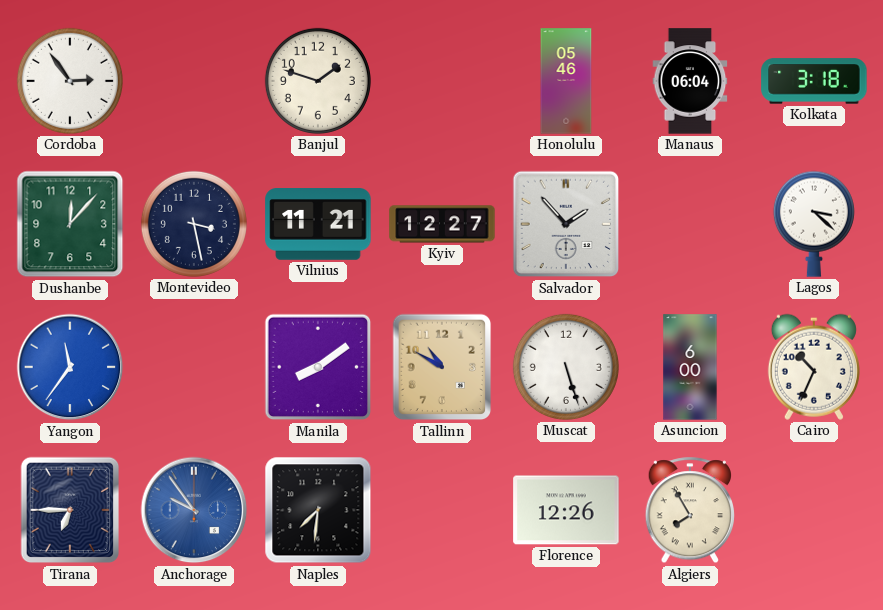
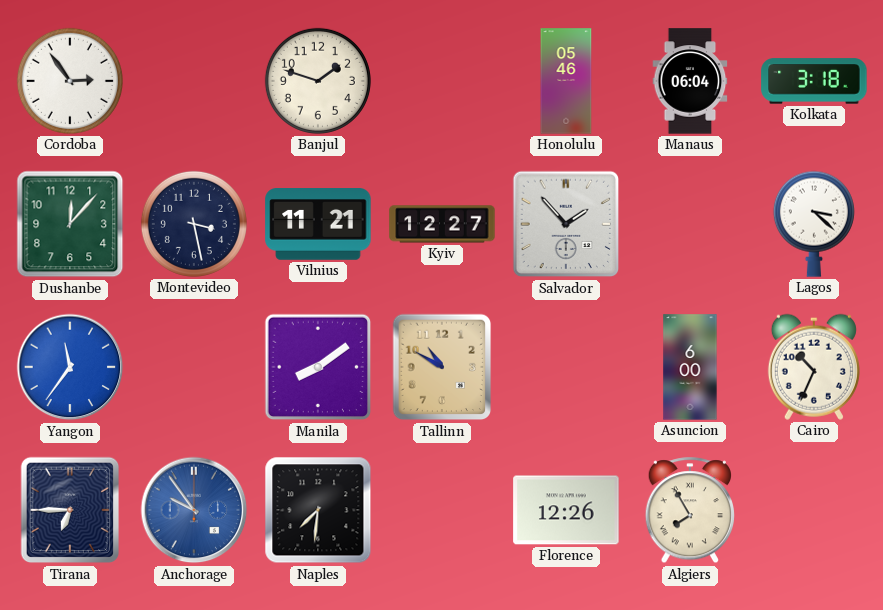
Muscat: 5:27 -> none (566, 367)
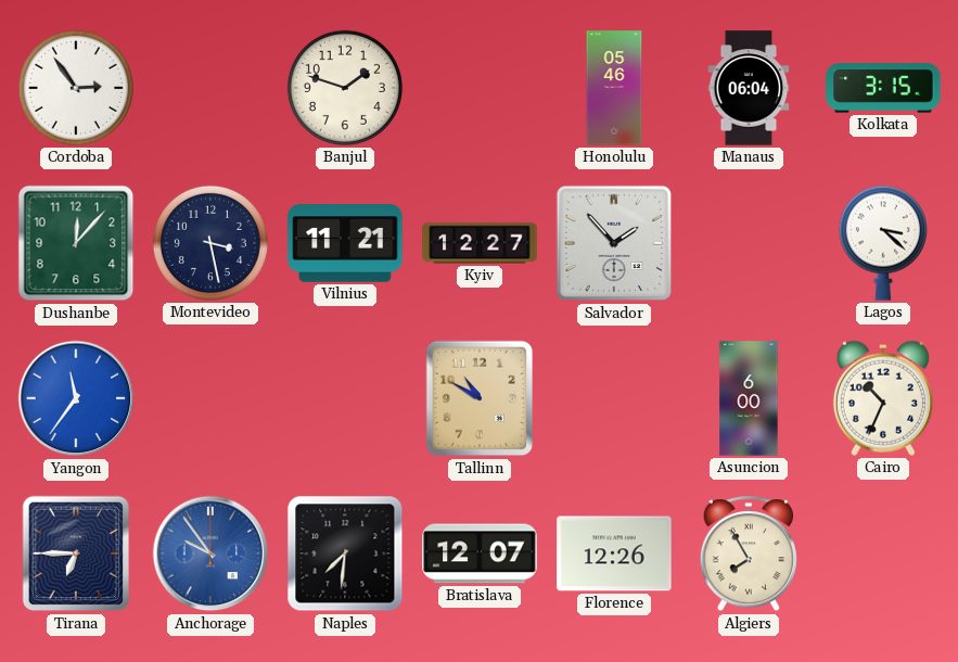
Kolkata: 3:18 -> 3:15 (883, 88)
Manila: 8:09 -> none (318, 367)
Bratislava: none -> 12:07 (480, 553)
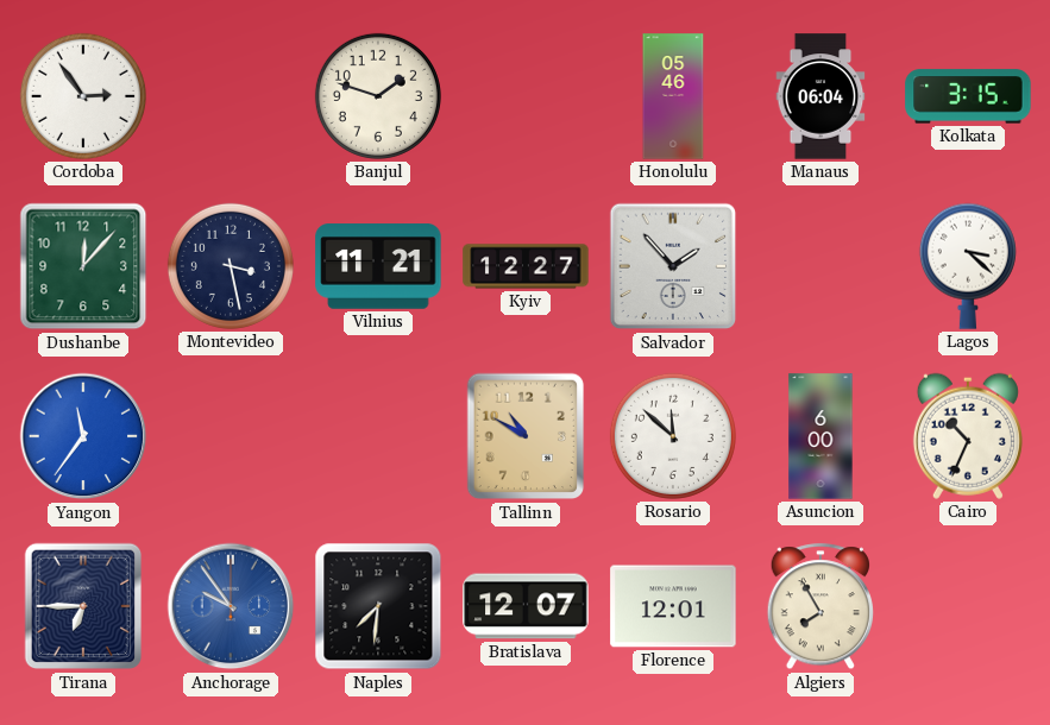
Rosario: none -> 11:52 (673, 436)
Florence: 12:26 -> 12:01 (673, 606)
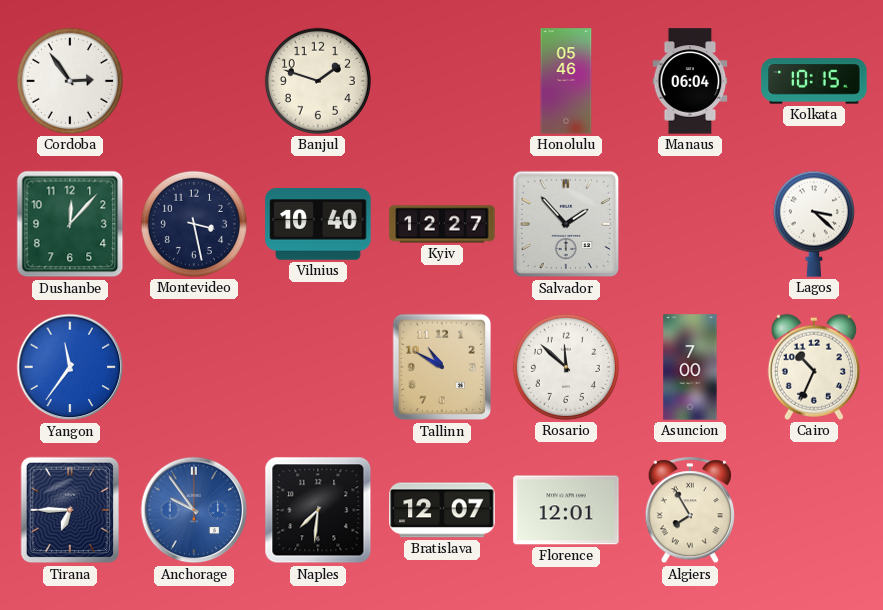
Kolkata: 3:15 -> 10:15 (814, 81)
Vilnius: 11:21 -> 10:40 (318, 224)
Asuncion: 6:00 -> 7:00 (690, 367)
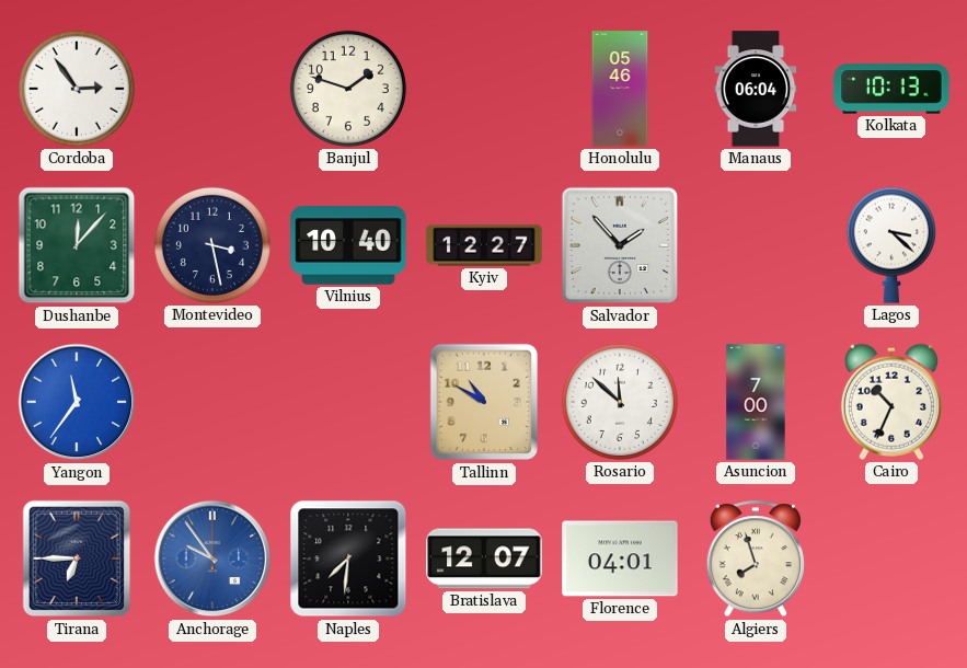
Kolkata: 10:15 -> 10:13 (891, 89)
Florence: 12:01 -> 04:01 (620, 558)
Algiers: 7:55 -> 7:57 (755, 560)
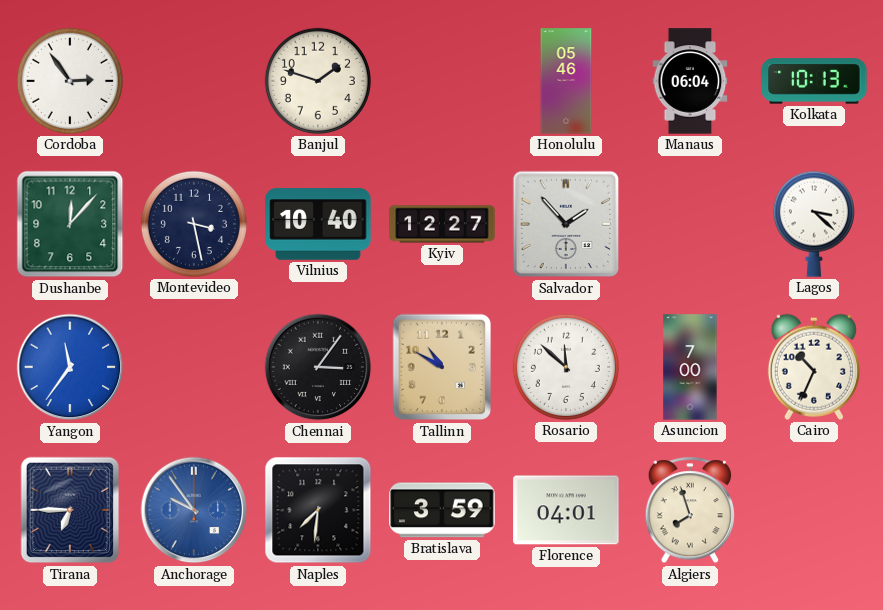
Chennai: none -> 3:06 (318, 367)
Bratislava: 12:07 -> 3:59 (442, 510)
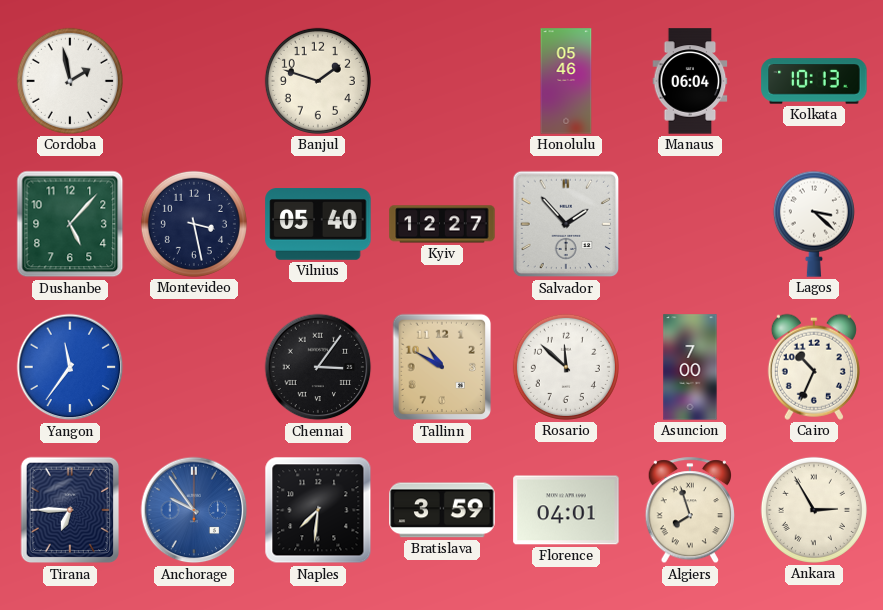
Cordoba: 2:54 -> 1:58 (70, 81)
Dushanbe: 12:07 -> 5:07 (70, 224)
Vilnius: 10:40 -> 05:40 (318, 224)
Ankara: none -> 2:55 (814, 510)
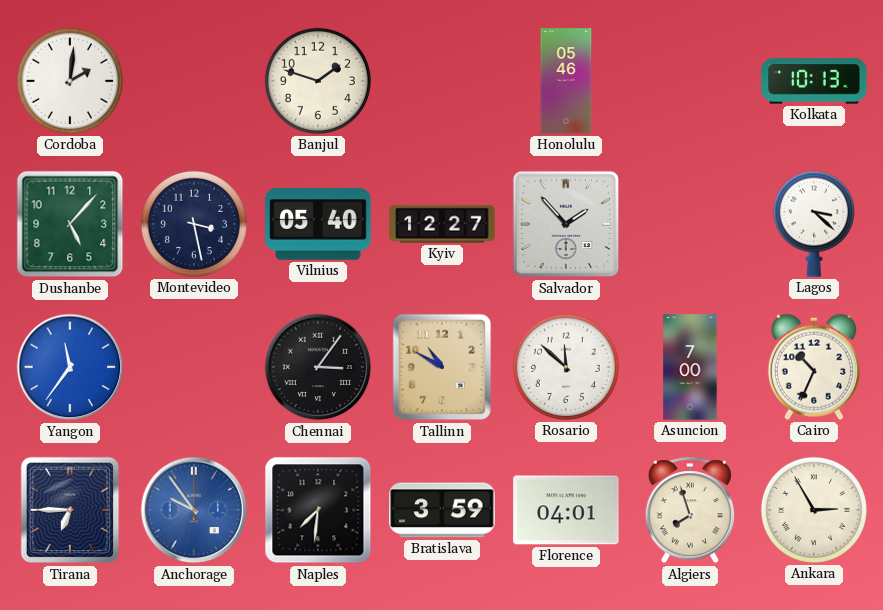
Cordoba: 1:58 -> 2:01 (70, 81)
Manaus: 06:04 -> none (690, 81)
